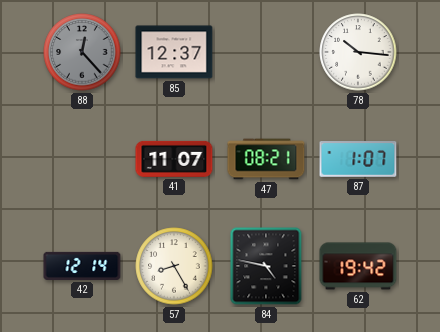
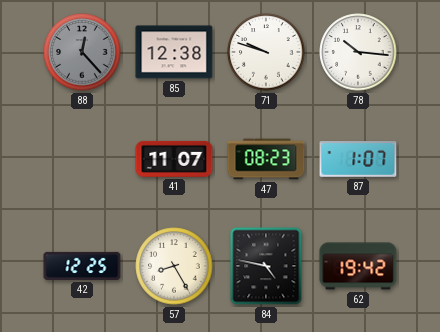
85: 12:37 -> 12:38 (174, 52)
71: none -> 9:48 (266, 52)
47: 08:21 -> 08:23 (266, 159)
42: 12:14 -> 12:25 (82, 266)
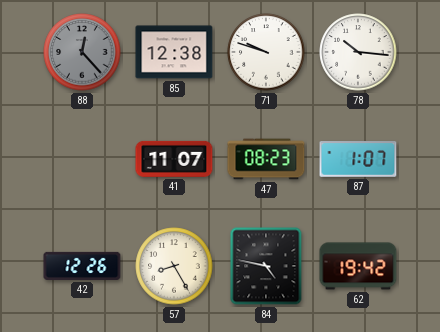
42: 12:25 -> 12:26 (82, 266)
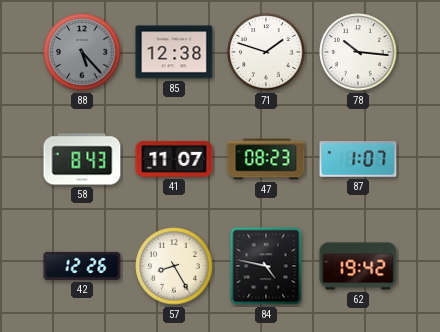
88: 12:23 -> 5:23 (82, 52)
71: 9:48 -> 1:48 (266, 52)
58: none -> 8:43 (82, 159)
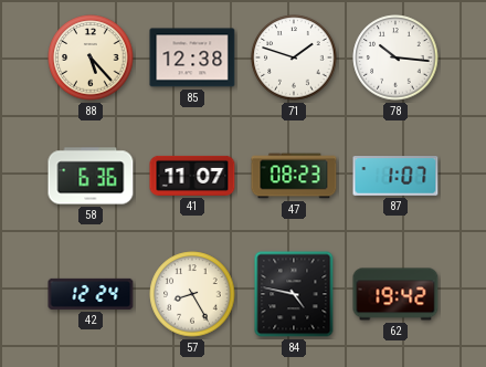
88 dial: grey -> cream (91, 57)
58: 8:43 -> 6:36 (91, 176)
42: 12:26 -> 12:24 (91, 294)
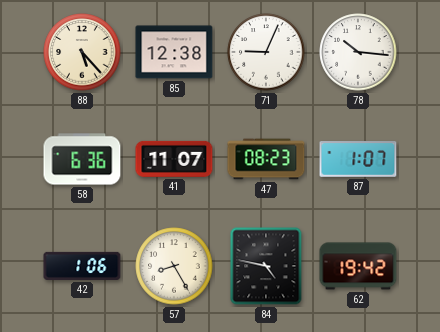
71: 1:48 -> 9:04 (266, 52)
42: 12:24 -> 1:06 (82, 266)
